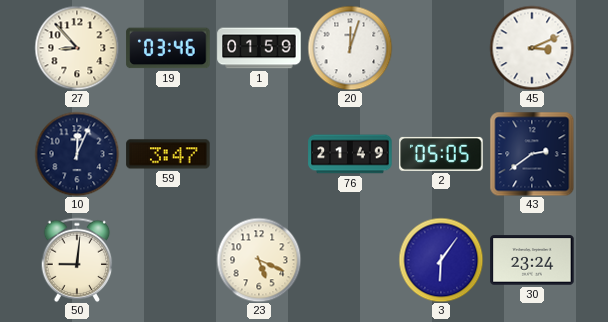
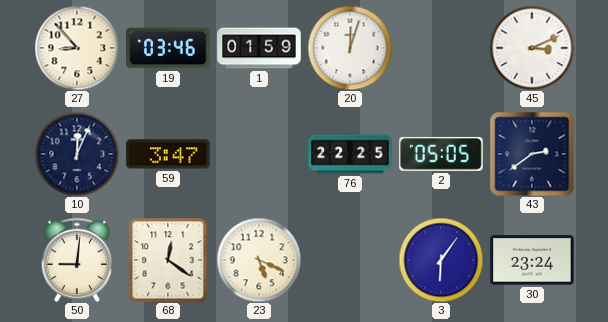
76: 21:49 -> 22:25 (350, 154)
68: none -> 12:21 (168, 260)
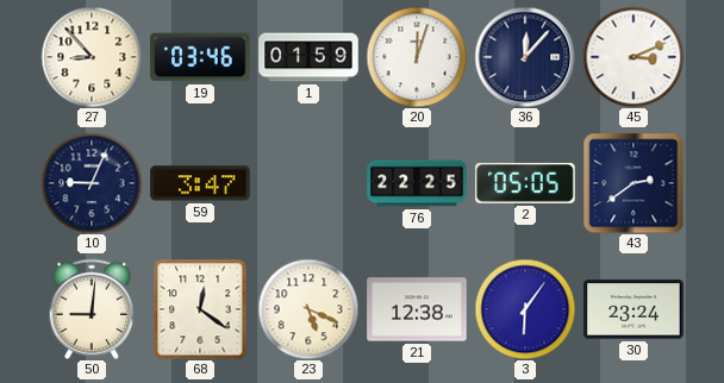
36: none -> 12:07 (525, 57)
10: 12:04 -> 9:04 (92, 183)
21: none -> 12:38 (417, 309)
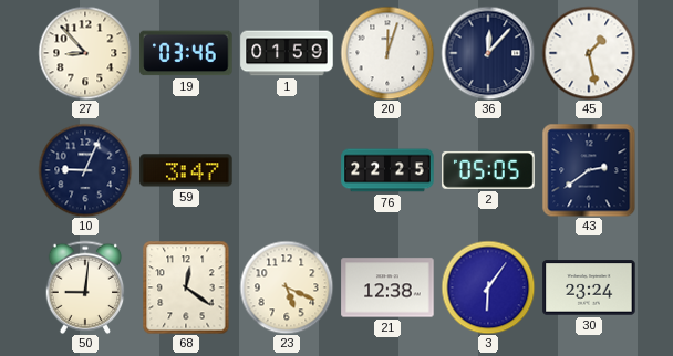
45: 3:11 -> 1:28 (589, 53)
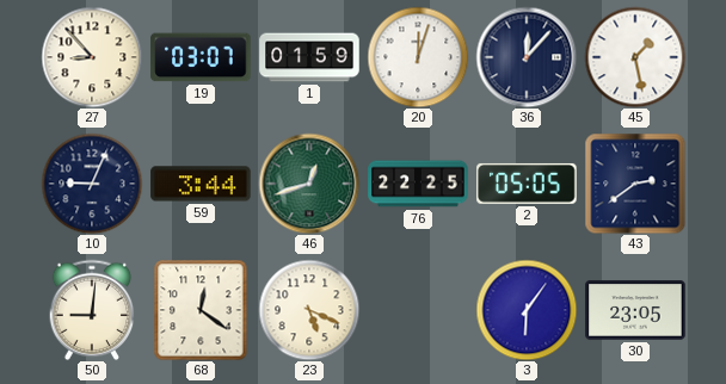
19: 03:46 -> 03:07 (201, 57)
59: 3:47 -> 3:44 (201, 184)
46: none -> 12:42 (309, 184)
21: 12:38 -> none (387, 287)
30: 23:24 -> 23:05 (635, 310)
